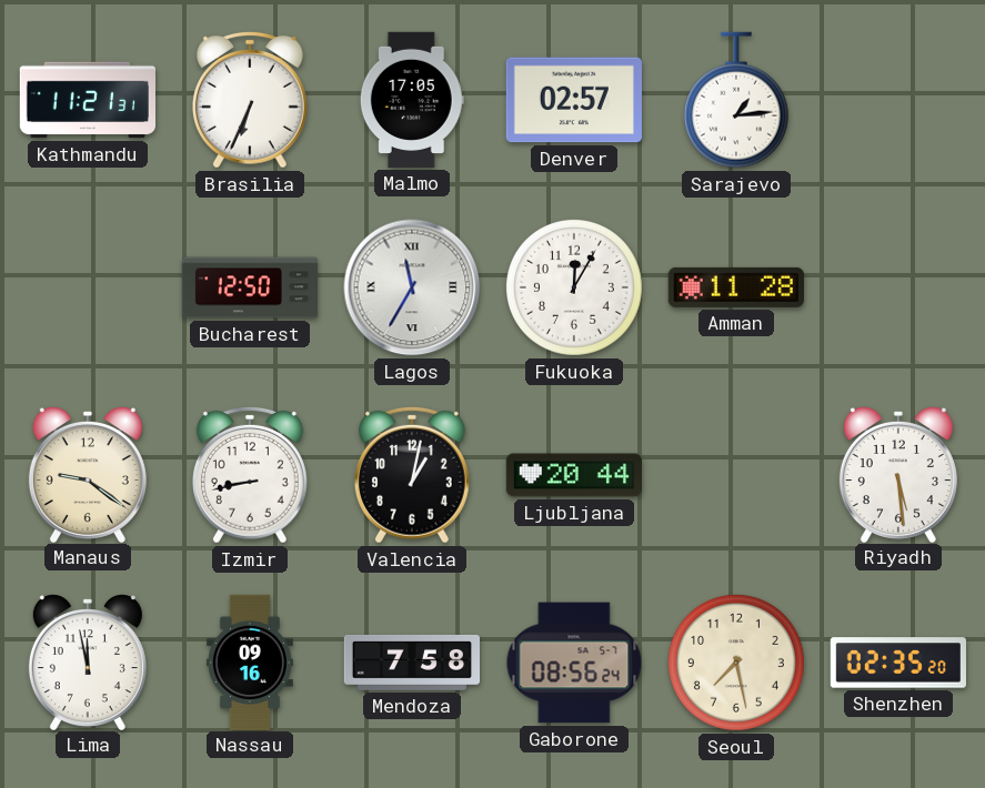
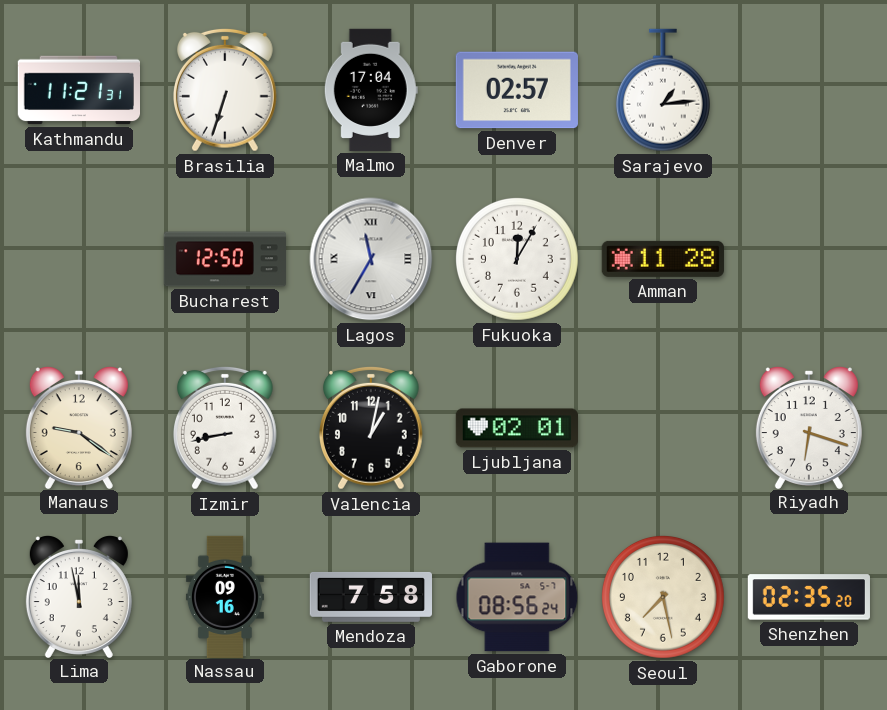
Brasilia: 6:34 -> 6:33 (225, 90)
Malmo: 17:05 -> 17:04 (371, 90)
Ljubljana: 20:44 -> 02:01 (516, 428)
Riyadh: 5:29 -> 6:18 (809, 428)
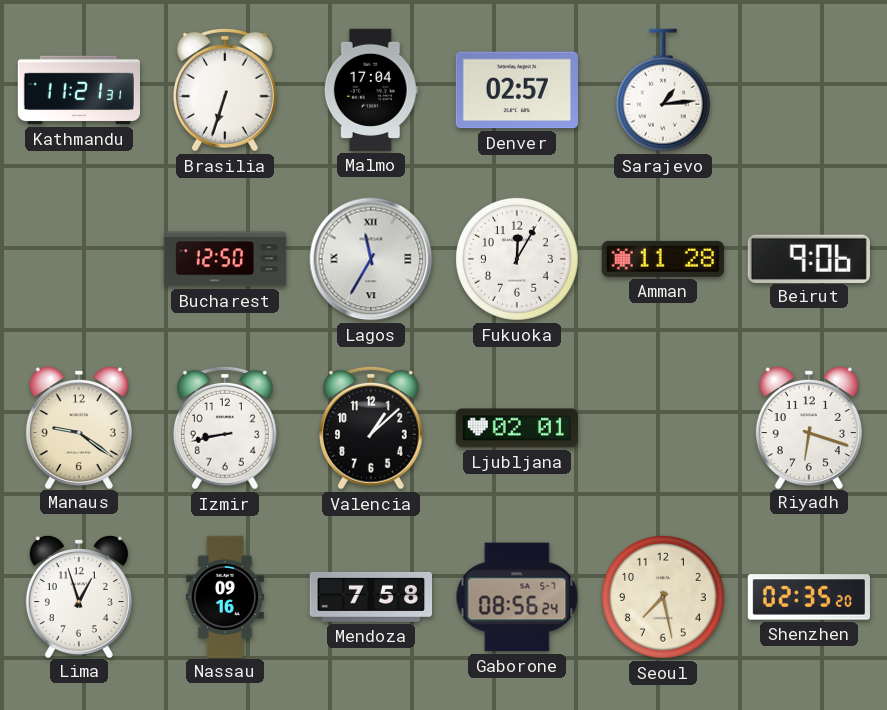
Beirut: none -> 9:06 (809, 258)
Valencia: 1:02 -> 1:08 (371, 428)
Lima: 11:58 -> 12:57 (79, 597)
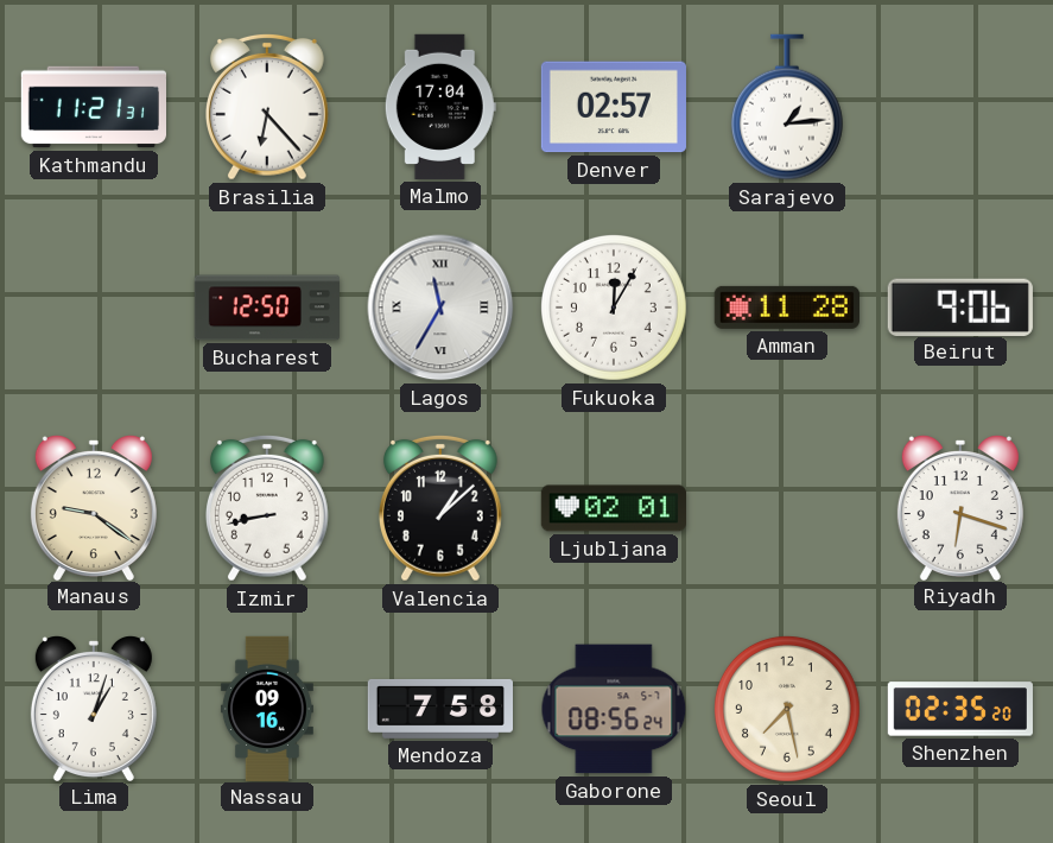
Brasilia: 6:33 -> 6:23 (267, 107)
Lima: 12:57 -> 1:03 (94, 709)
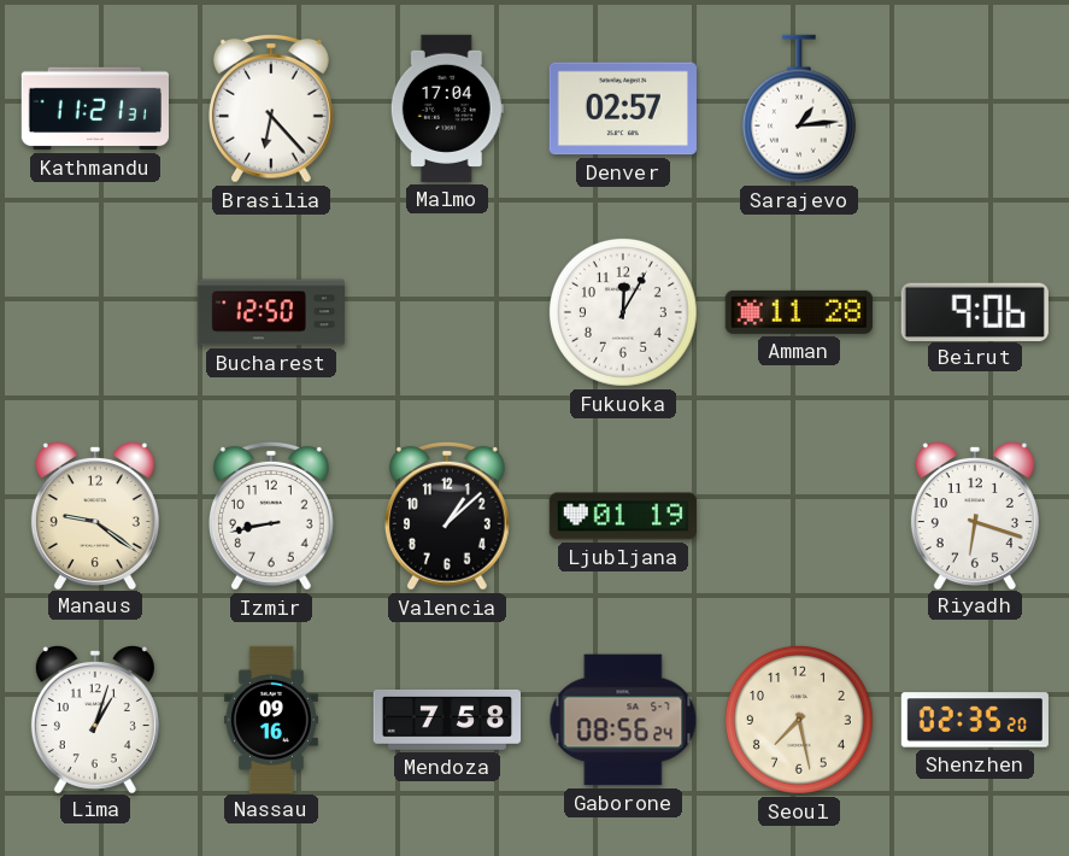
Lagos: 11:35 -> none (440, 308)
Ljubljana: 02:01 -> 01:19 (622, 516)
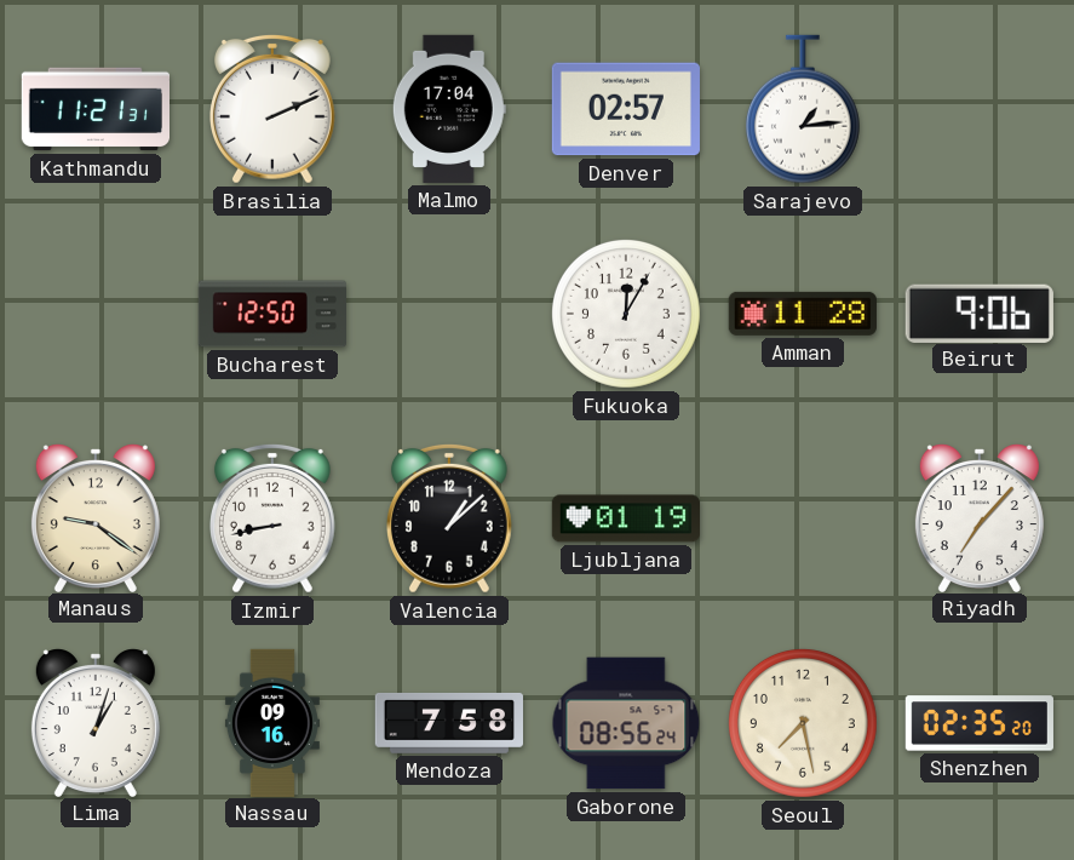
Brasilia: 6:23 -> 2:11 (272, 109)
Riyadh: 6:18 -> 7:07 (980, 518)
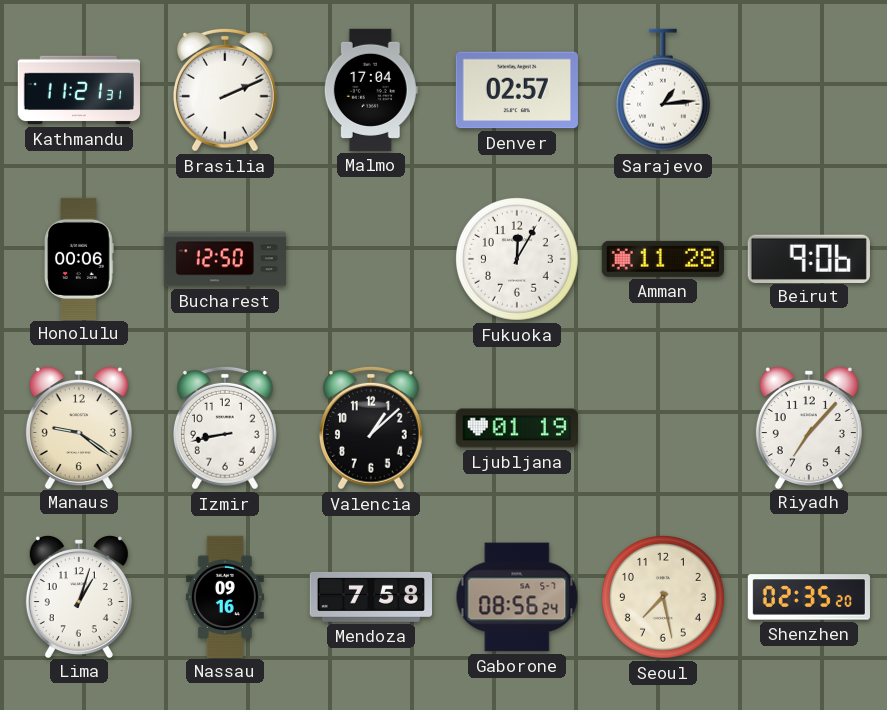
Honolulu: none -> 00:06 (79, 258)
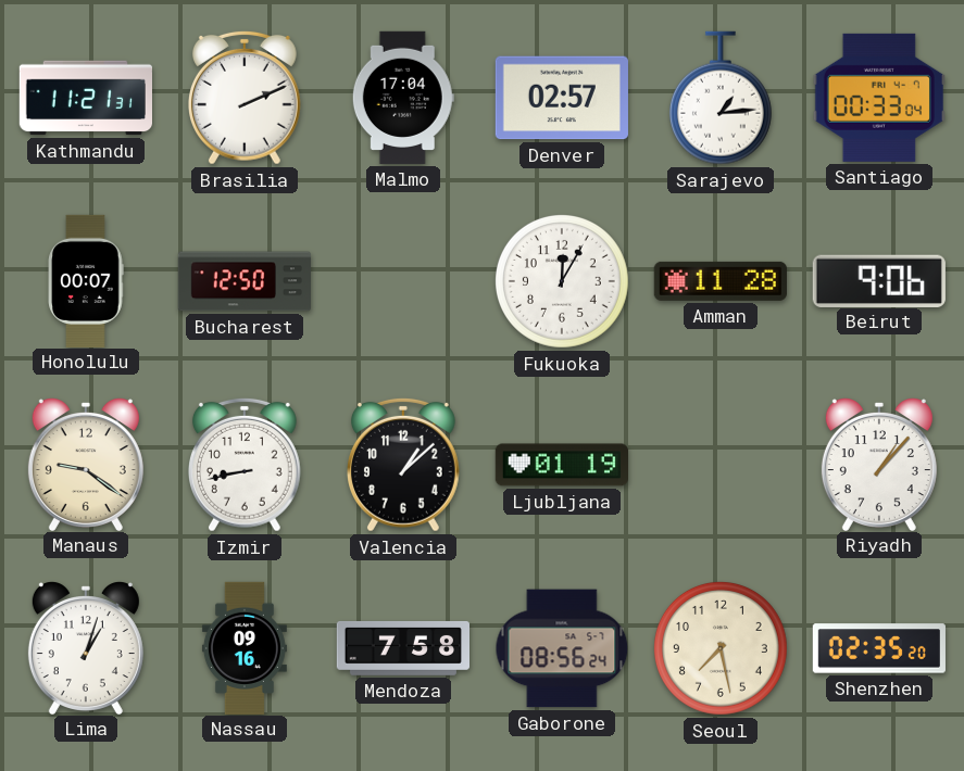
Santiago: none -> 00:33 (879, 98)
Honolulu: 00:06 -> 00:07 (86, 280)
Riyadh: 7:07 -> 1:07 (879, 465)
